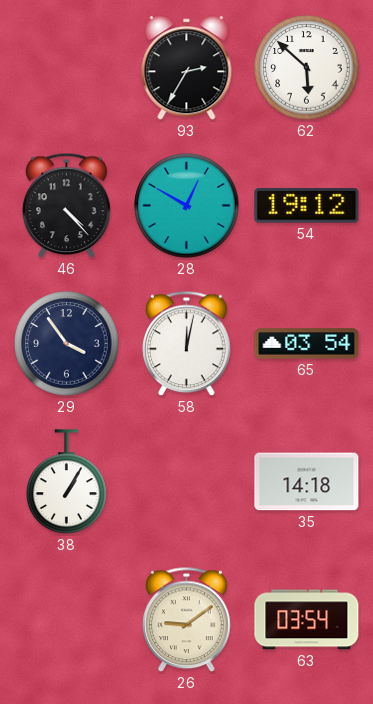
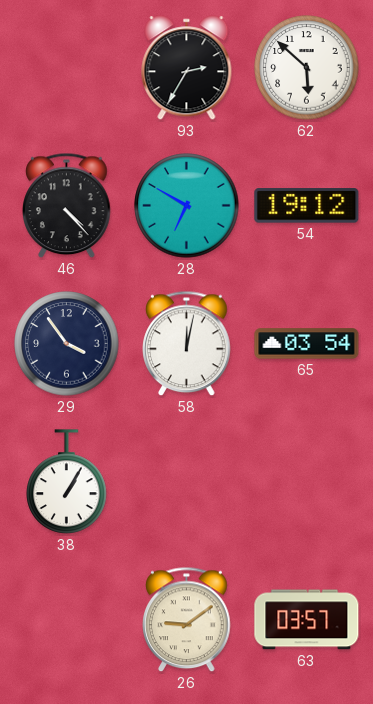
28: 12:50 -> 6:50 (187, 206)
35: 14:18 -> none (307, 482)
63: 03:54 -> 03:57 (307, 620)
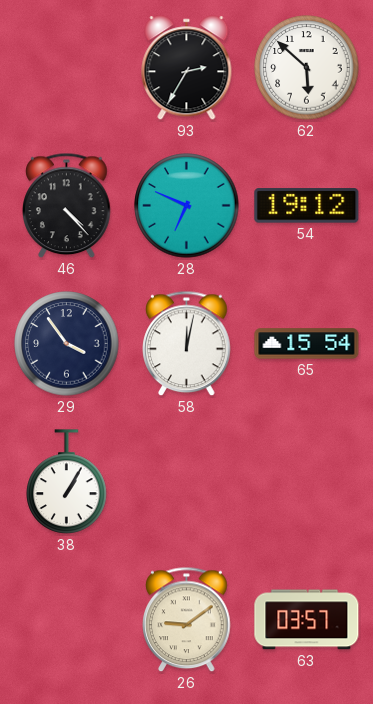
28: 6:50 -> 6:49 (187, 206)
65: 03:54 -> 15:54 (307, 344)
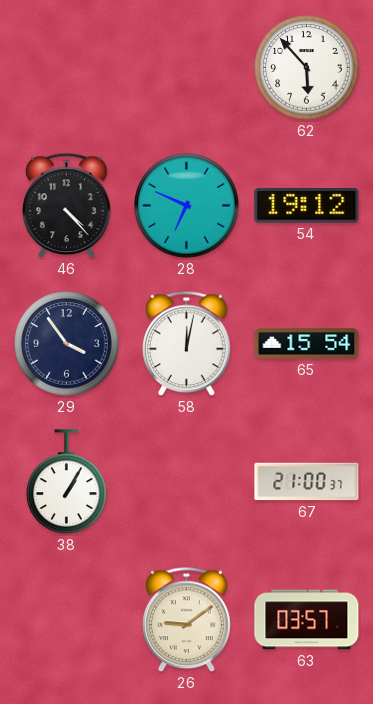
93: 2:35 -> none (187, 68)
62: 5:52 -> 5:53 (307, 68)
67: none -> 21:00 (307, 482)
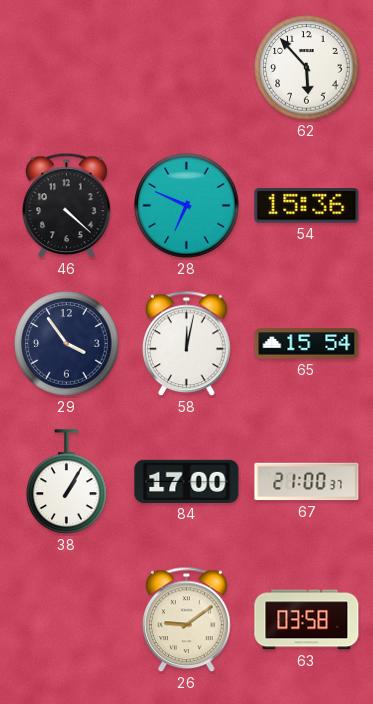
46: 4:23 -> 4:22 (67, 206)
54: 19:12 -> 15:36 (307, 206)
84: none -> 17:00 (187, 481)
63: 03:57 -> 03:58 (307, 620)
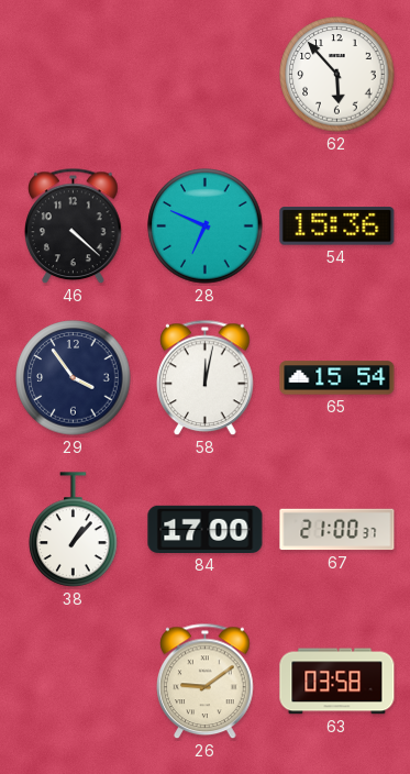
38: 1:05 -> 1:07 (74, 530)
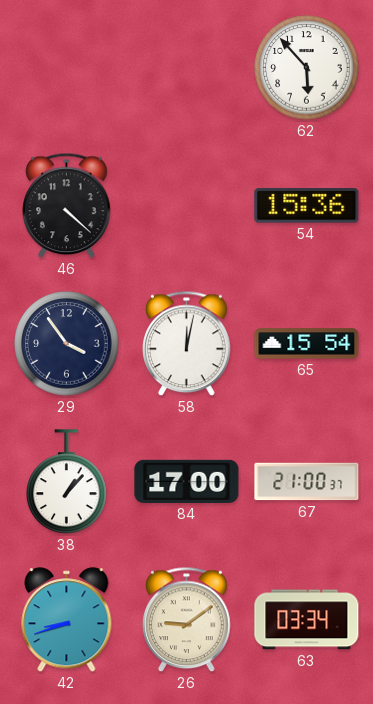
28: 6:49 -> none (206, 226)
42: none -> 8:42 (67, 620)
63: 03:58 -> 03:34 (307, 620)
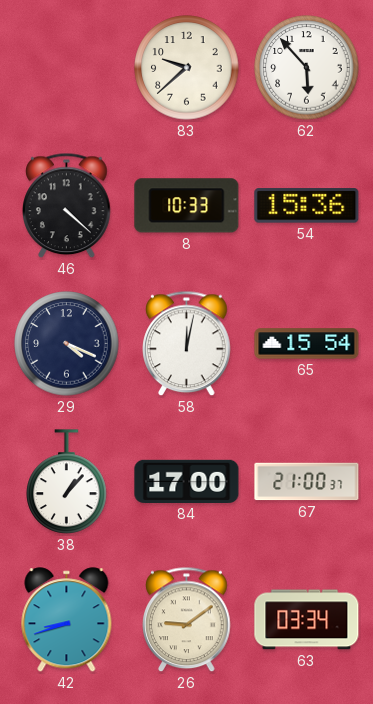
83: none -> 9:38 (187, 68)
8: none -> 10:33 (187, 206)
29: 3:54 -> 4:19 (67, 344)
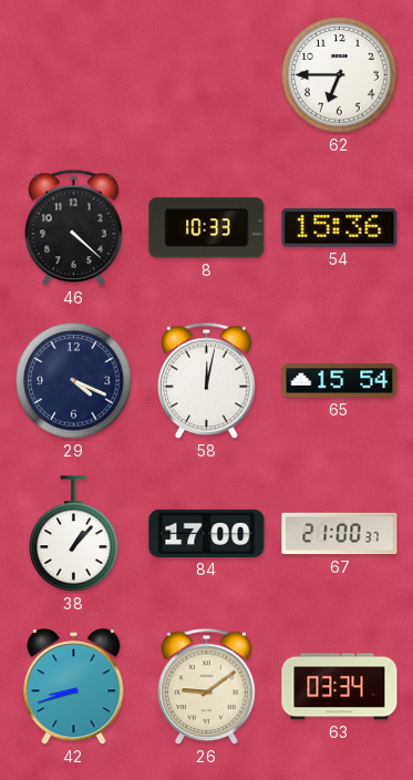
83: 9:38 -> none (187, 68)
62: 5:53 -> 6:45 (340, 75)
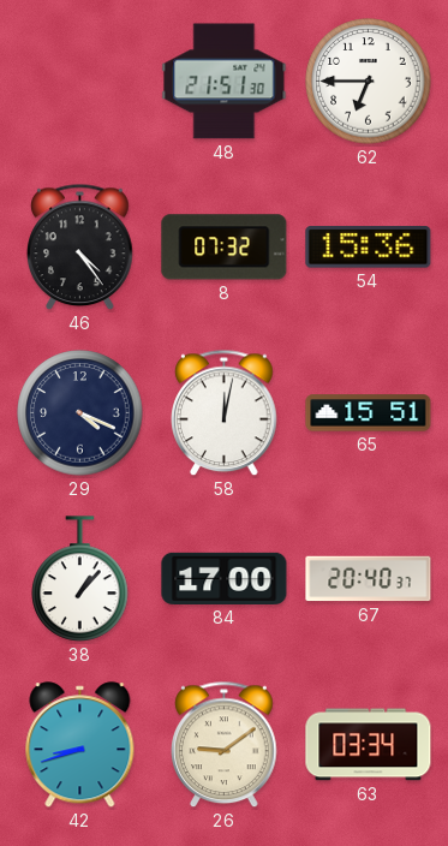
48: none -> 21:51 (225, 82)
46: 4:22 -> 4:24 (80, 248)
8: 10:33 -> 07:32 (225, 248)
65: 15:54 -> 15:51 (369, 413)
67: 21:00 -> 20:40 (369, 579)
